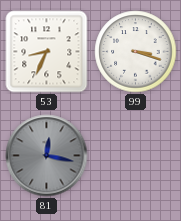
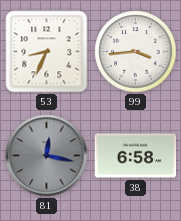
99: 3:18 -> 3:44 (136, 52)
38: none -> 6:58 (136, 156)
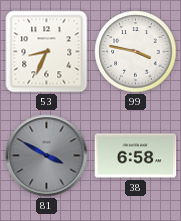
99: 3:44 -> 3:47 (136, 52)
81: 12:17 -> 3:50 (47, 156)
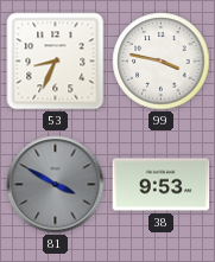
38: 6:58 -> 9:53 (162, 185)
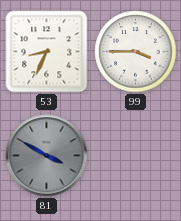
99: 3:47 -> 3:45 (136, 52)
38: 9:53 -> none (162, 185)
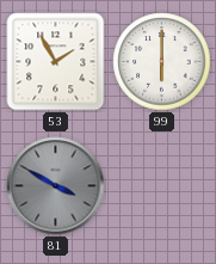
53: 8:34 -> 1:55 (56, 62)
99: 3:45 -> 6:00 (162, 62)
